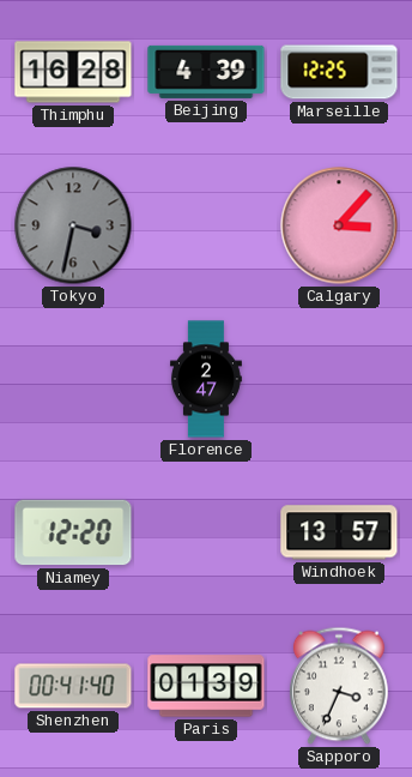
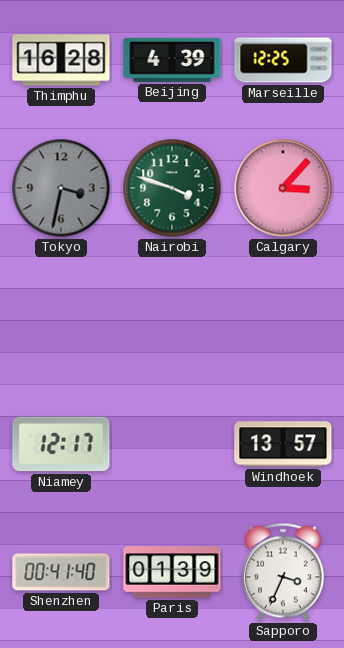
Nairobi: none -> 3:48 (172, 188)
Florence: 2:47 -> none (206, 379)
Niamey: 12:20 -> 12:17 (61, 444)
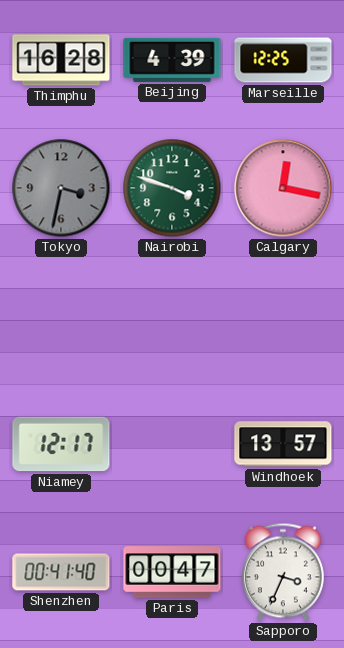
Calgary: 3:07 -> 12:17 (283, 188)
Paris: 01:39 -> 00:47 (172, 572)
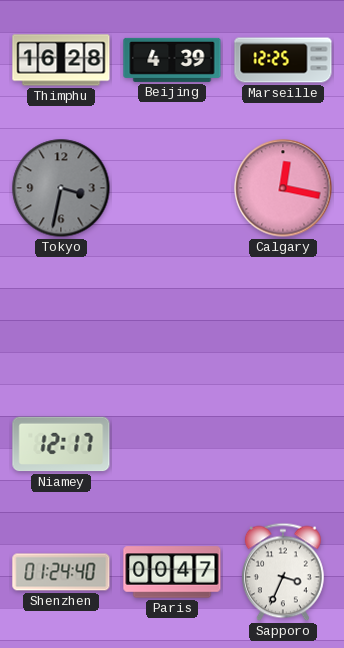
Nairobi: 3:48 -> none (172, 188)
Windhoek: 13:57 -> none (283, 444)
Shenzhen: 00:41 -> 01:24 (61, 572)
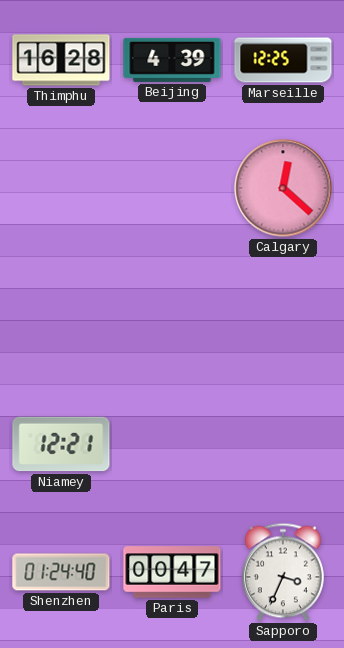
Tokyo: 3:32 -> none (61, 188)
Calgary: 12:17 -> 12:22 (283, 188)
Niamey: 12:17 -> 12:21 (61, 444)
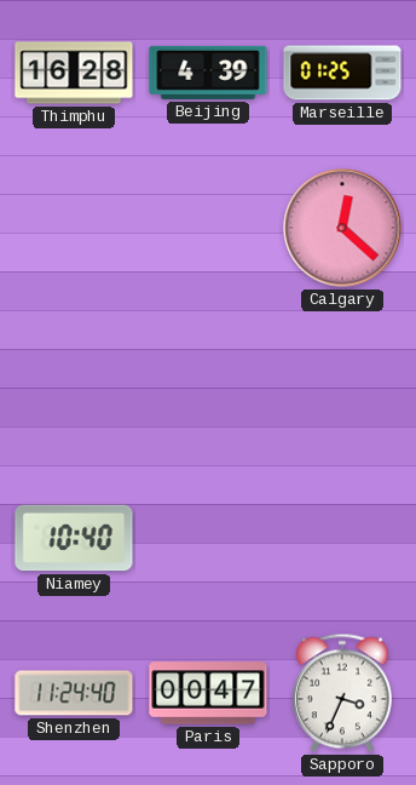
Marseille: 12:25 -> 01:25 (342, 73)
Niamey: 12:21 -> 10:40 (74, 538)
Shenzhen: 01:24 -> 11:24 (74, 693)
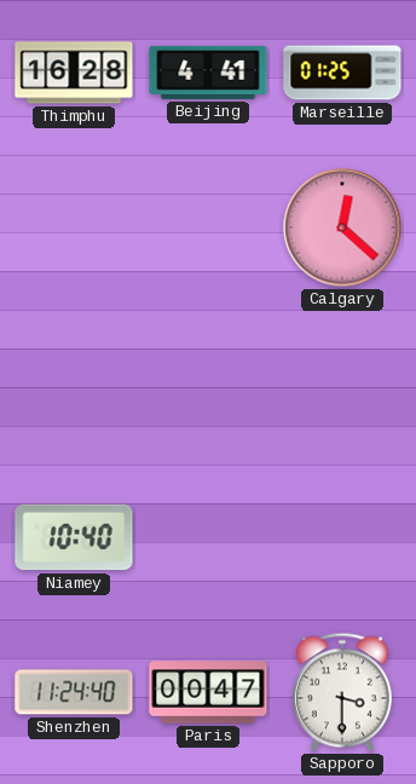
Beijing: 4:39 -> 4:41 (208, 73)
Sapporo: 3:34 -> 3:30 (342, 692)
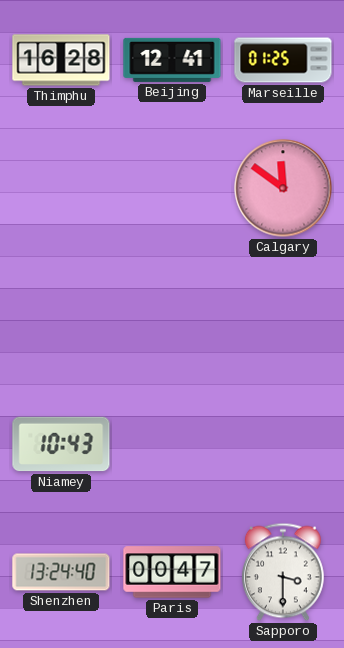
Beijing: 4:41 -> 12:41 (172, 60)
Calgary: 12:22 -> 11:51 (283, 188)
Niamey: 10:40 -> 10:43 (61, 444)
Shenzhen: 11:24 -> 13:24 (61, 572)
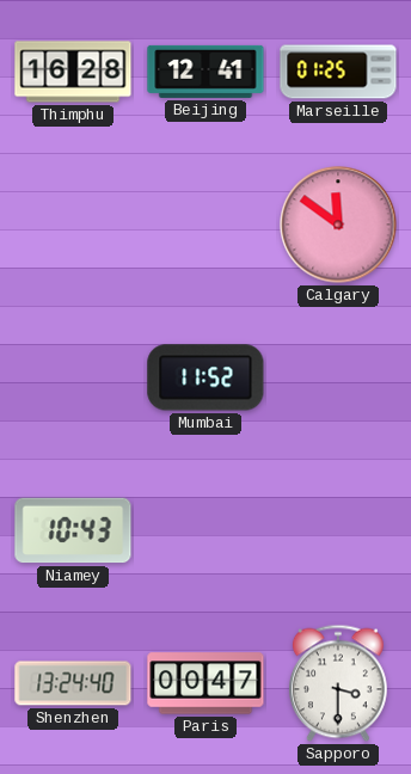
Mumbai: none -> 11:52 (205, 377)
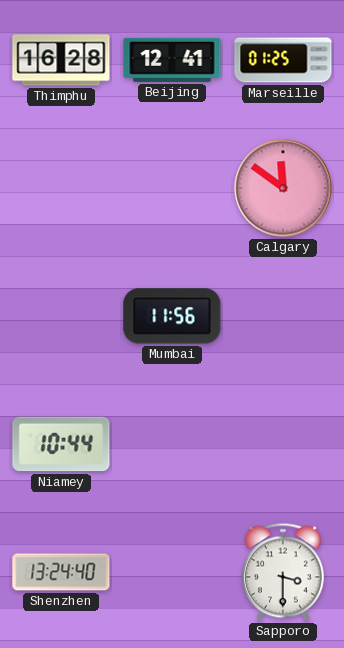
Mumbai: 11:52 -> 11:56 (172, 316)
Niamey: 10:43 -> 10:44 (61, 444)
Paris: 00:47 -> none (205, 683)
